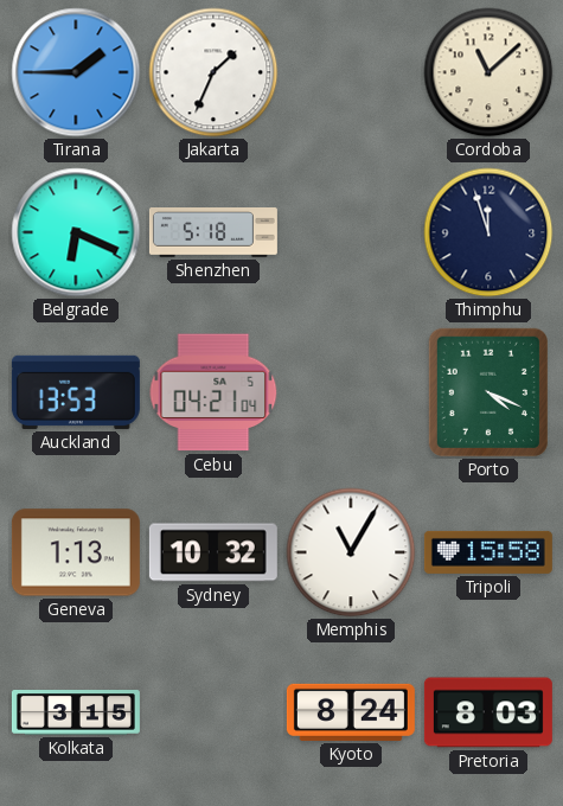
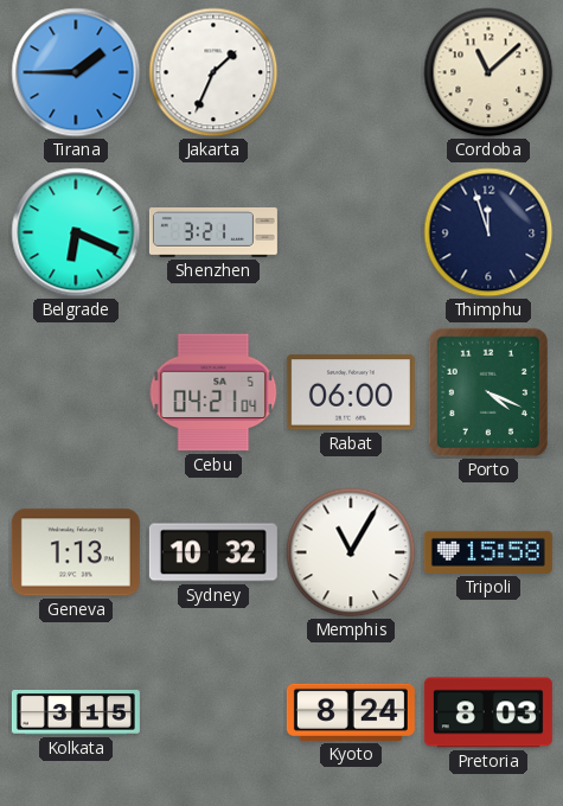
Shenzhen: 5:18 -> 3:21 (213, 234)
Auckland: 13:53 -> none (76, 392)
Rabat: none -> 06:00 (351, 392)
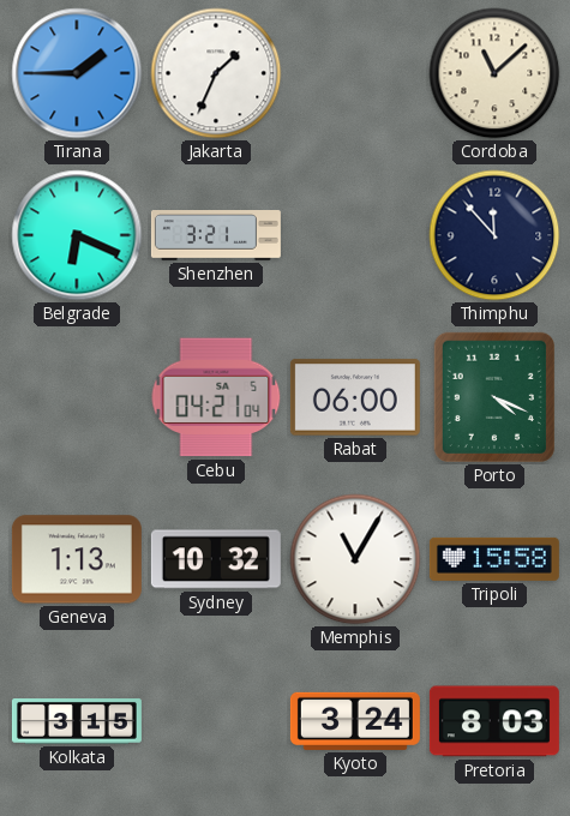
Thimphu: 11:57 -> 11:53 (494, 235)
Kyoto: 8:24 -> 3:24 (355, 721)
